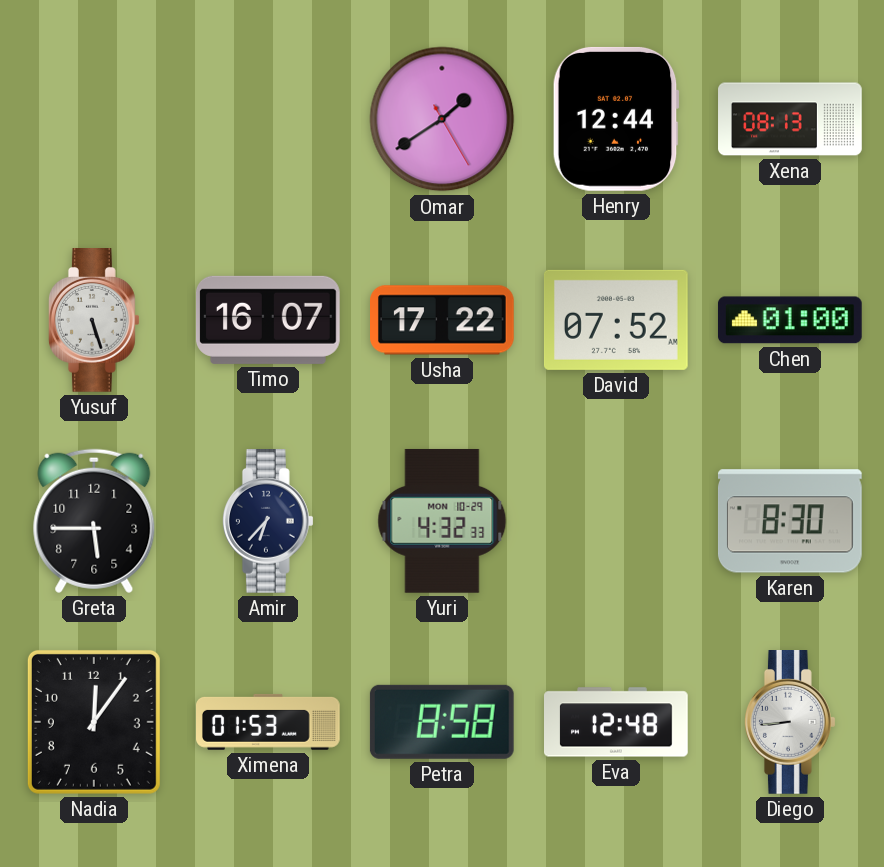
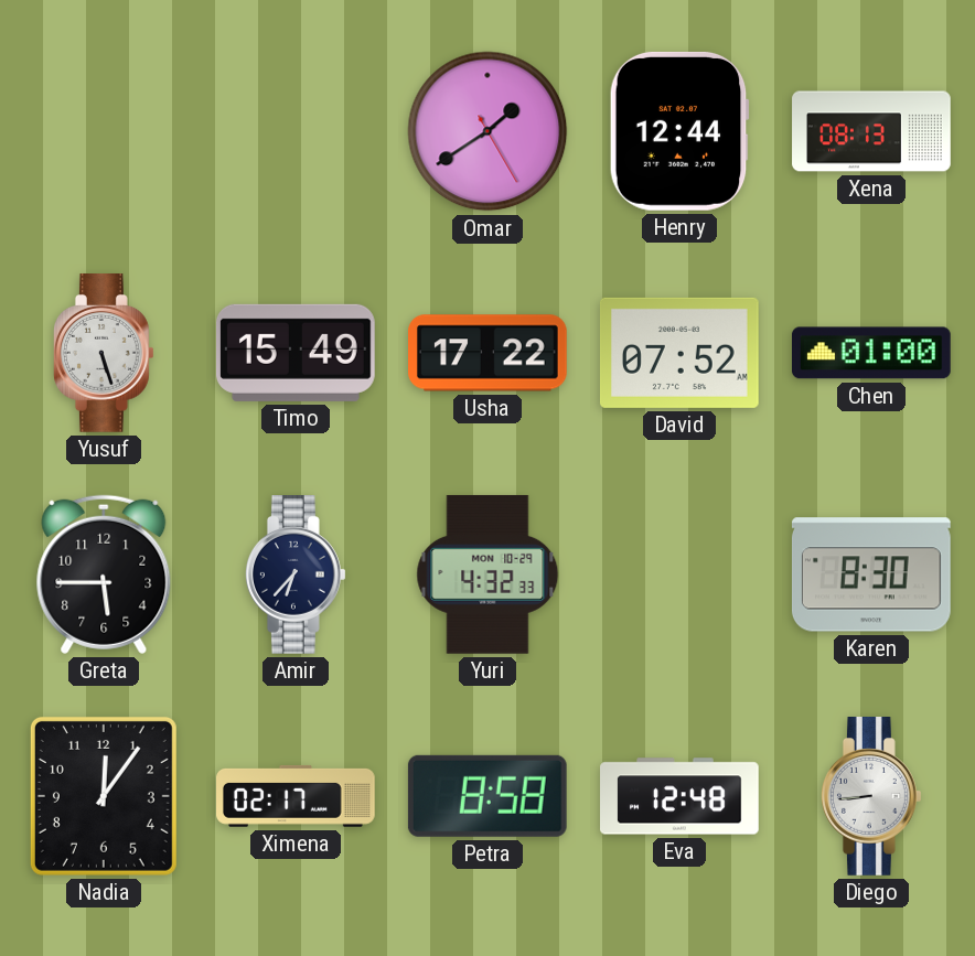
Timo: 16:07 -> 15:49 (296, 353)
Ximena: 01:53 -> 02:17 (297, 796)
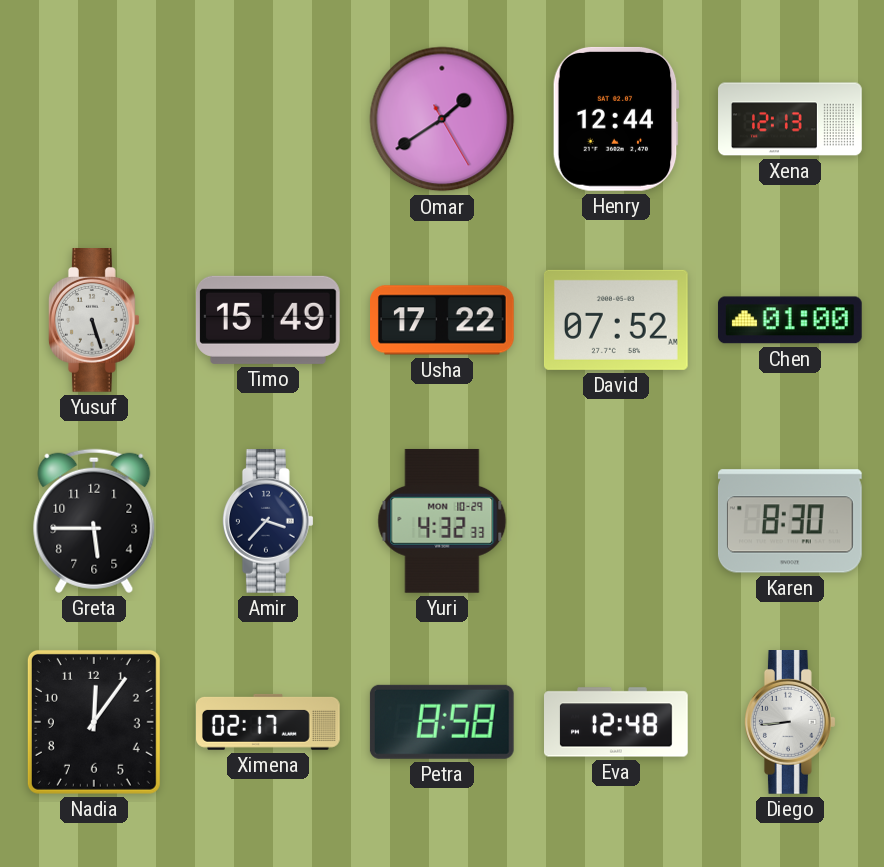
Xena: 08:13 -> 12:13 (790, 119)
Amir: 6:37 -> 3:37 (268, 522)
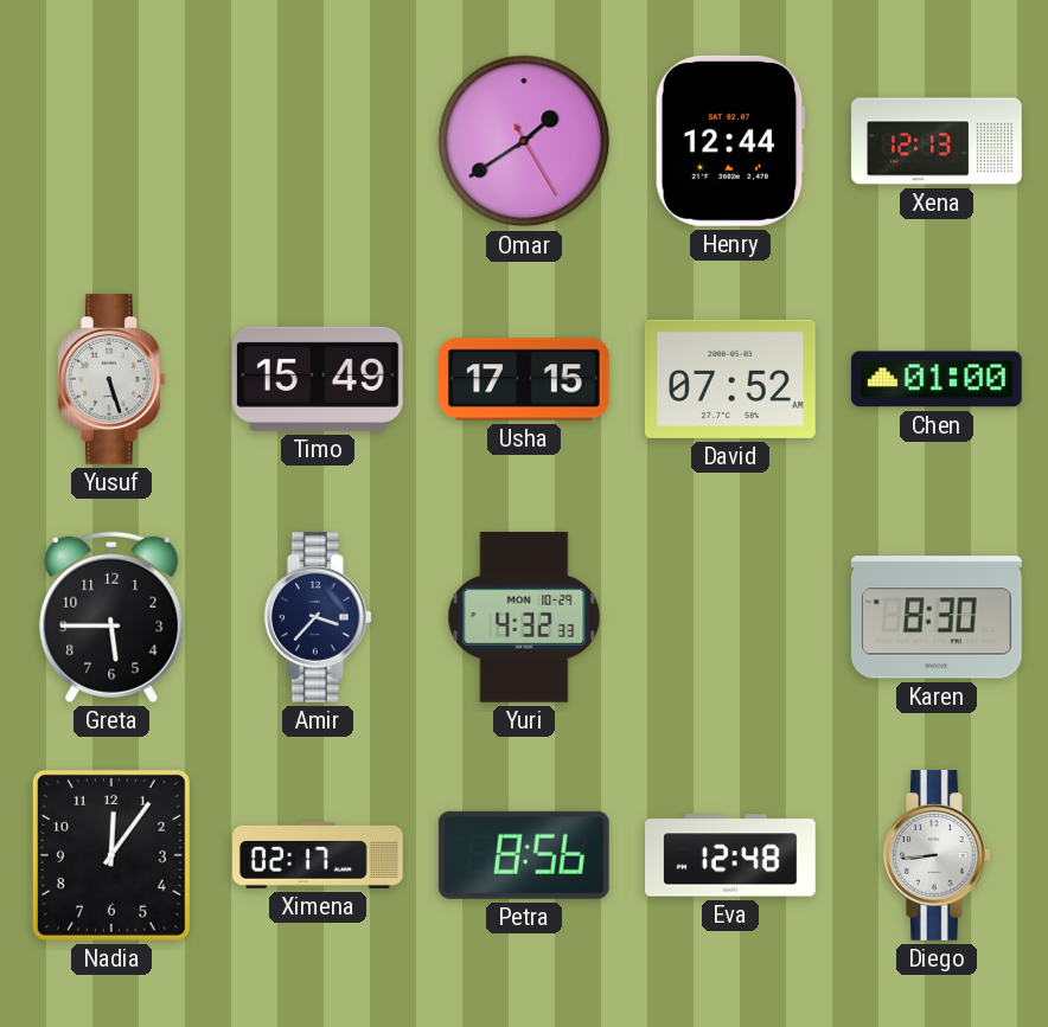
Usha: 17:22 -> 17:15 (525, 379)
Petra: 8:58 -> 8:56 (524, 855)
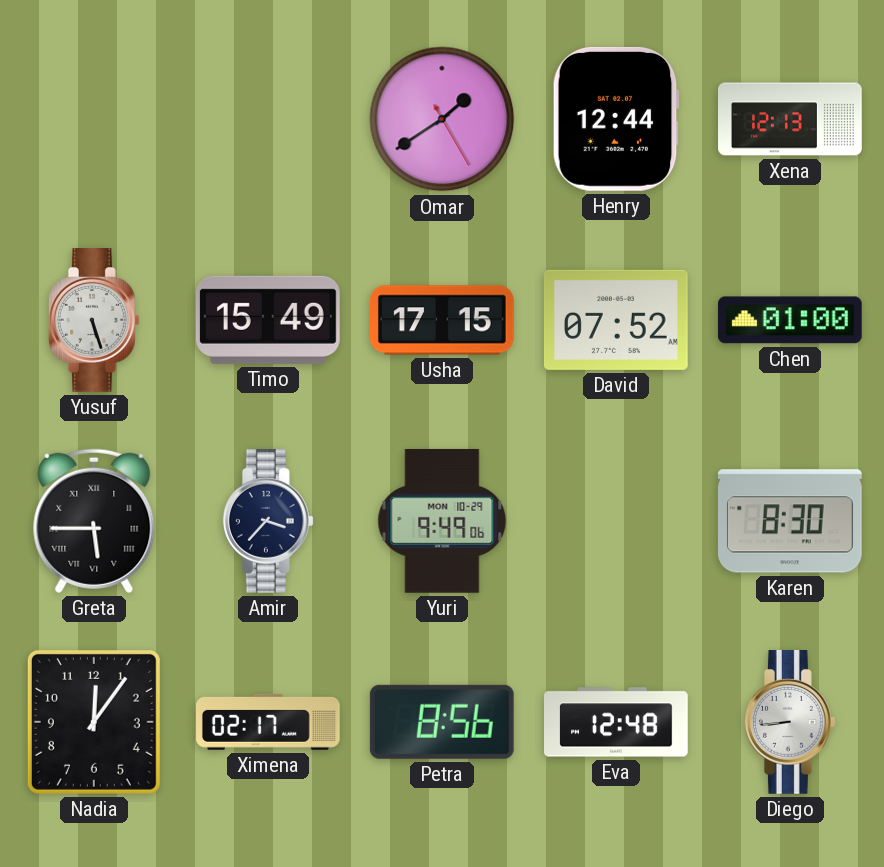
Greta numerals: Arabic -> Roman (94, 521)
Yuri: 4:32 -> 9:49 (442, 521)
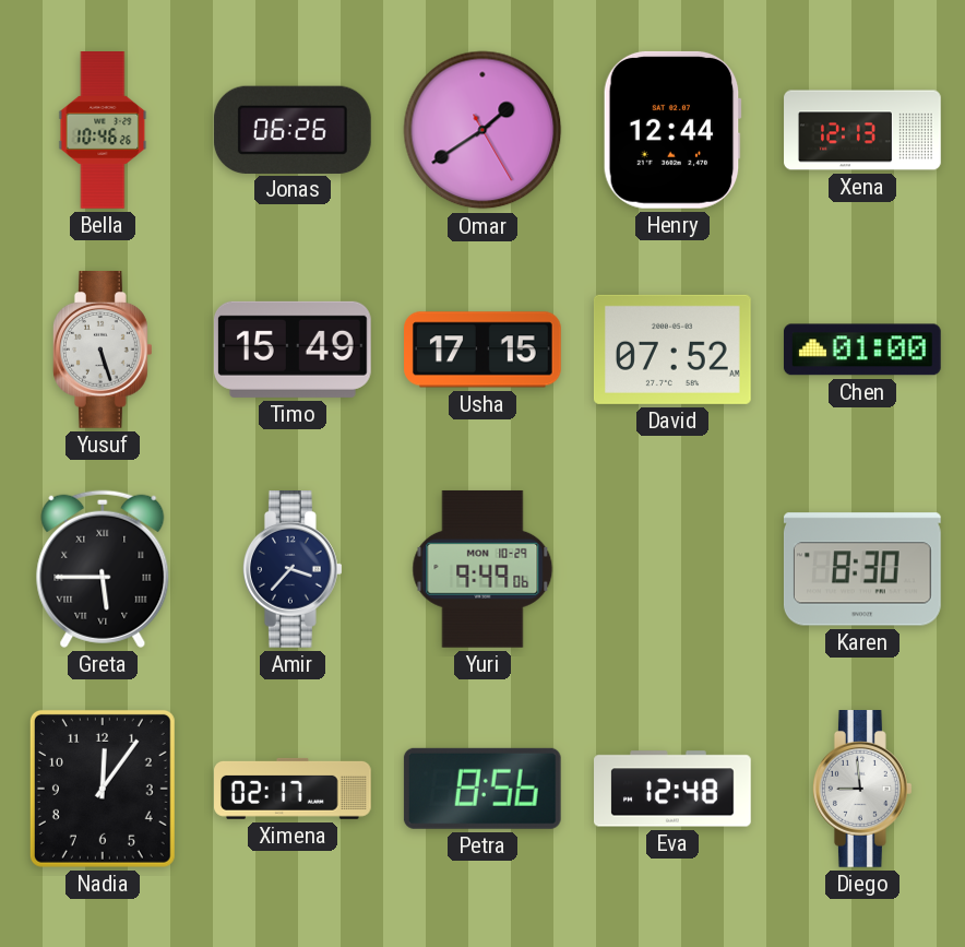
Bella: none -> 10:46 (103, 130)
Jonas: none -> 06:26 (293, 129)
Diego: 8:44 -> 8:59 (862, 790)
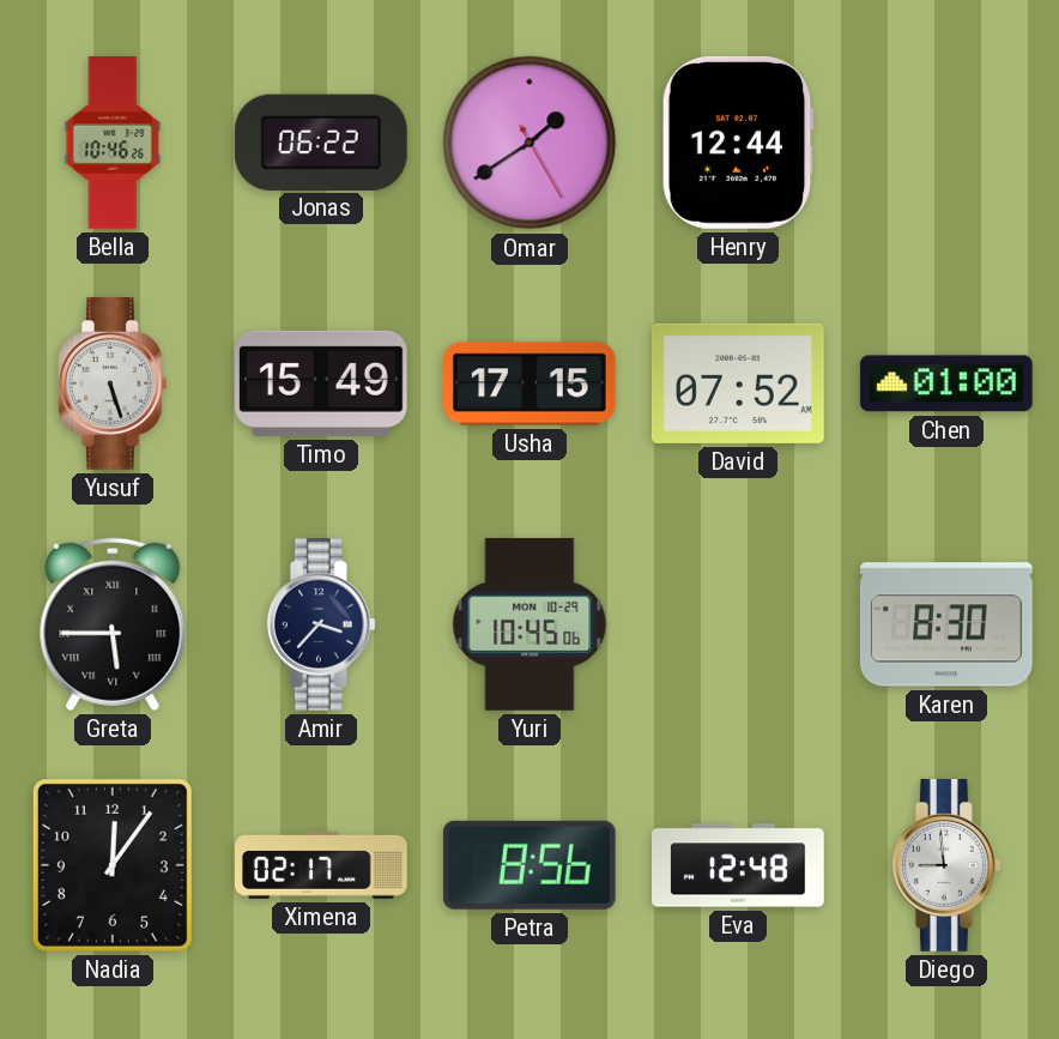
Jonas: 06:26 -> 06:22 (321, 141)
Xena: 12:13 -> none (862, 130)
Yuri: 9:49 -> 10:45 (529, 624)
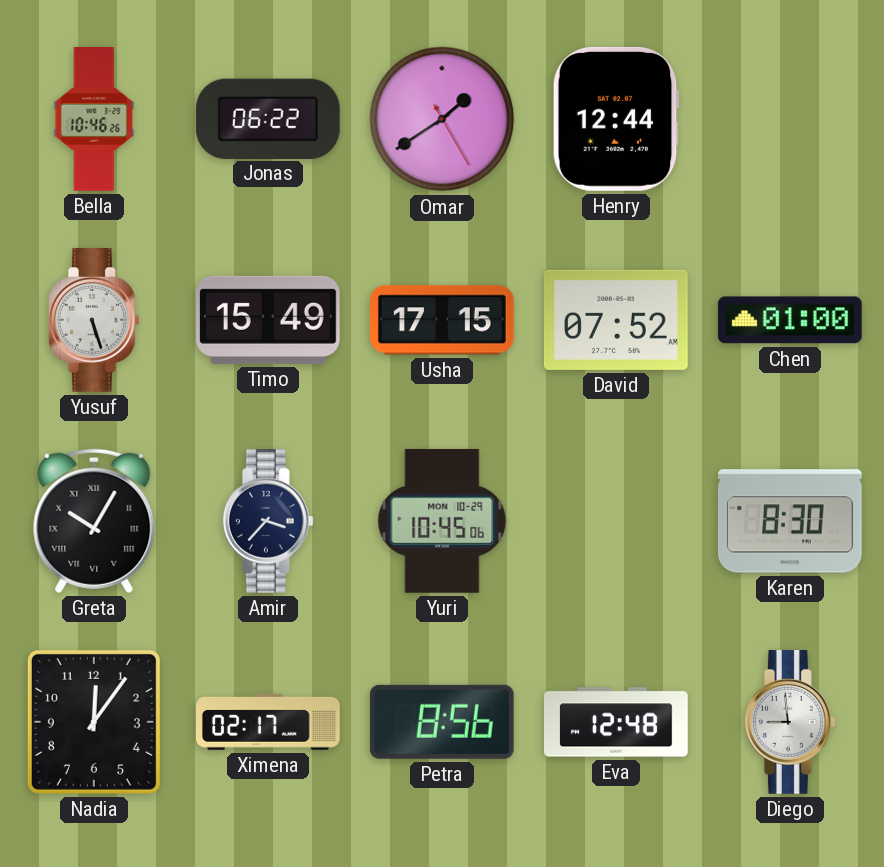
Greta: 5:45 -> 10:05 (94, 521)
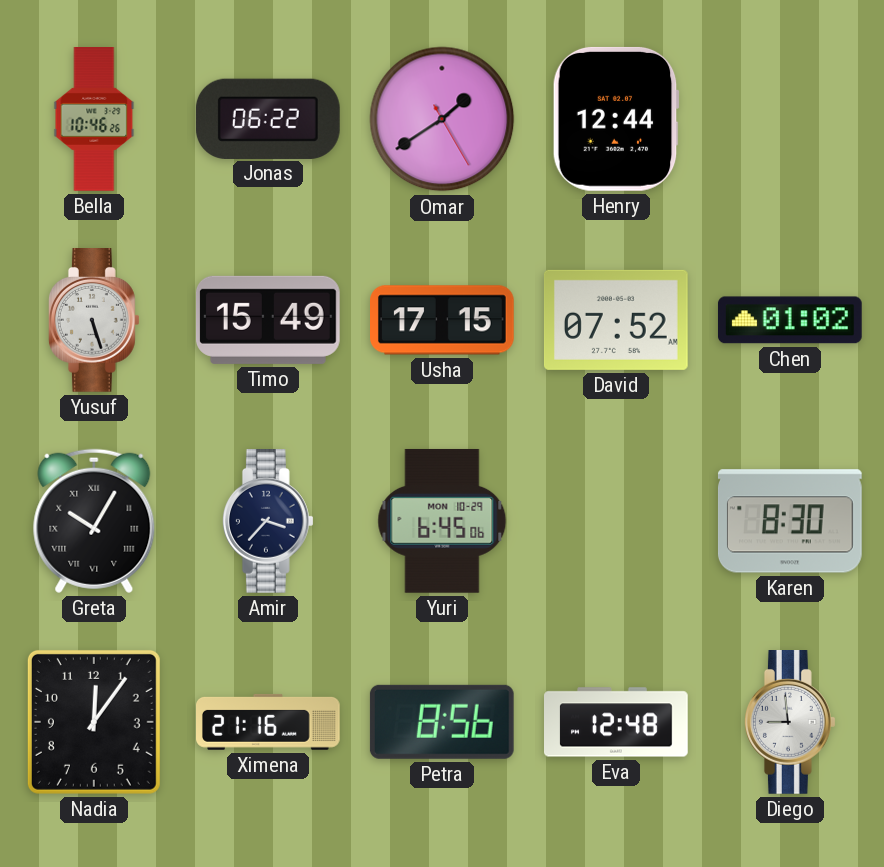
Chen: 01:00 -> 01:02 (790, 320)
Yuri: 10:45 -> 6:45 (442, 521)
Ximena: 02:17 -> 21:16 (269, 722)
